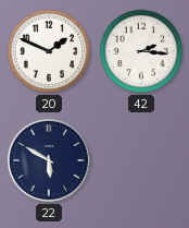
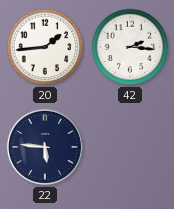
20: 1:49 -> 1:44 (45, 47)
22: 5:50 -> 5:46 (45, 147)
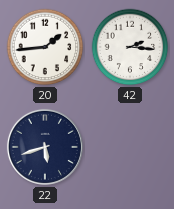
22: 5:46 -> 5:42 (45, 147)
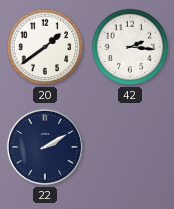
20: 1:44 -> 1:39 (45, 47)
22: 5:42 -> 2:10 (45, 147)
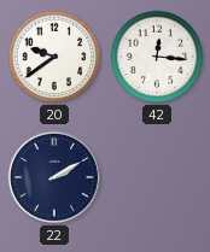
20: 1:39 -> 9:39 (54, 57)
42: 2:16 -> 12:16 (157, 57)
